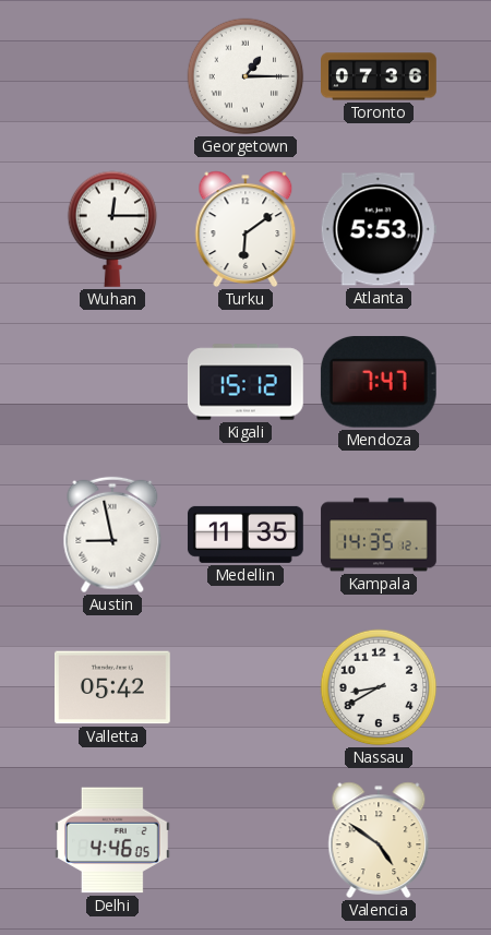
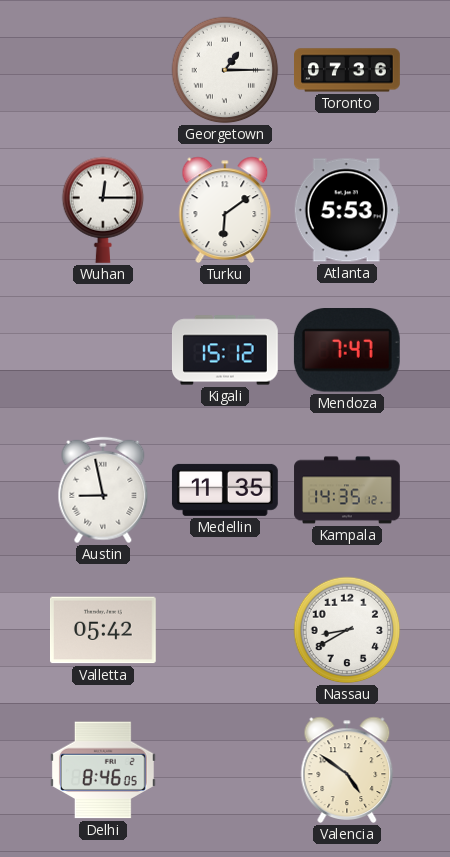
Delhi: 4:46 -> 8:46 (103, 770)
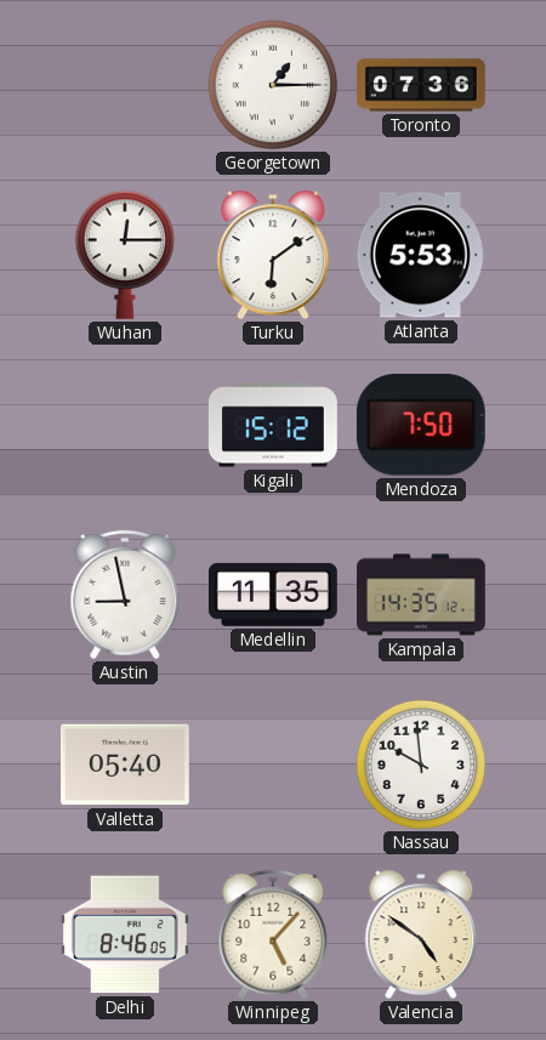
Mendoza: 7:47 -> 7:50 (421, 426)
Valletta: 05:42 -> 05:40 (126, 765)
Nassau: 8:40 -> 9:59 (421, 765)
Winnipeg: none -> 5:07 (273, 934)
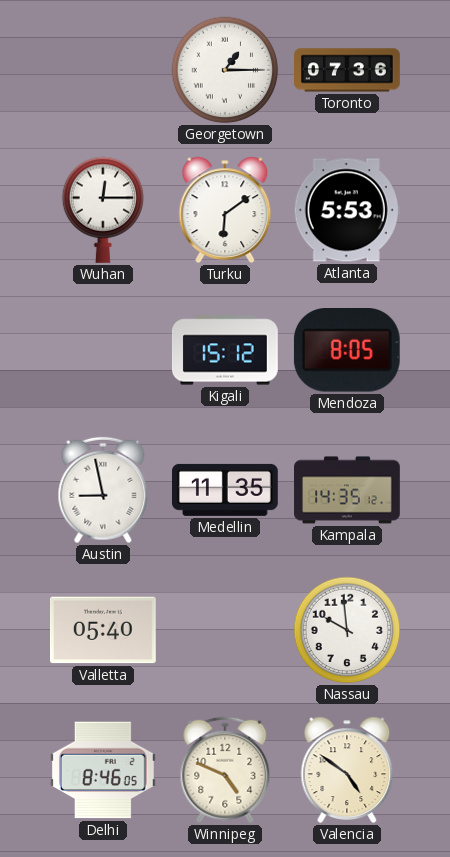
Mendoza: 7:50 -> 8:05 (347, 351)
Winnipeg: 5:07 -> 4:49 (225, 770)
